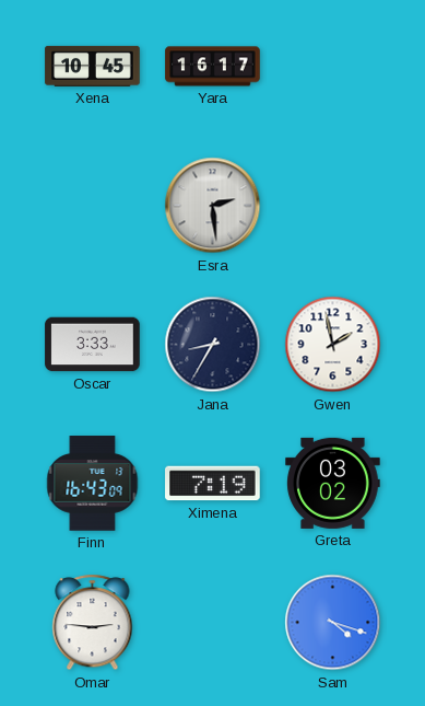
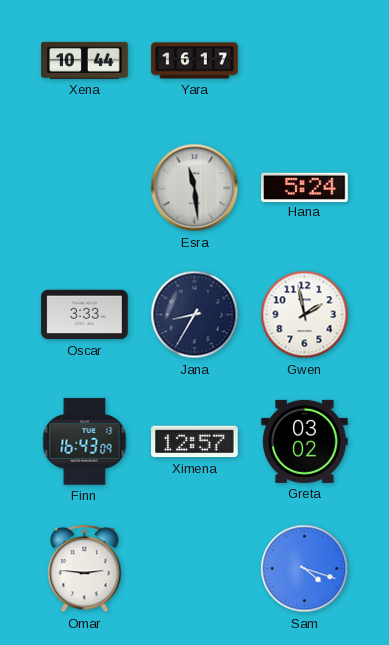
Xena: 10:45 -> 10:44 (85, 60)
Esra: 2:29 -> 11:29 (195, 188)
Hana: none -> 5:24 (305, 187)
Ximena: 7:19 -> 12:57 (195, 442)
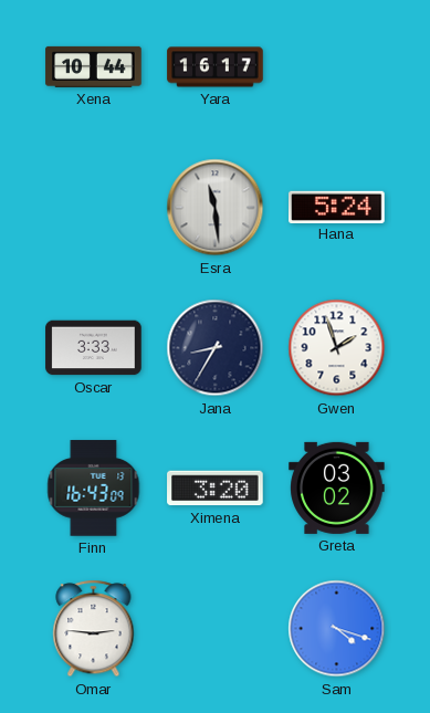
Gwen: 1:58 -> 1:57 (337, 348)
Ximena: 12:57 -> 3:20 (216, 489)
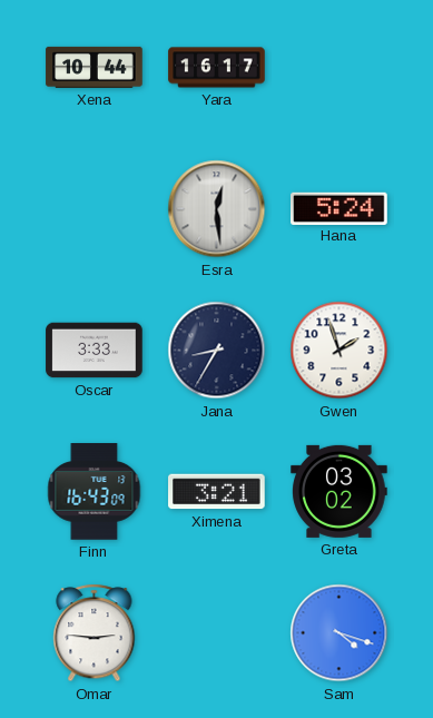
Esra: 11:29 -> 12:29 (217, 209)
Ximena: 3:20 -> 3:21 (217, 492)
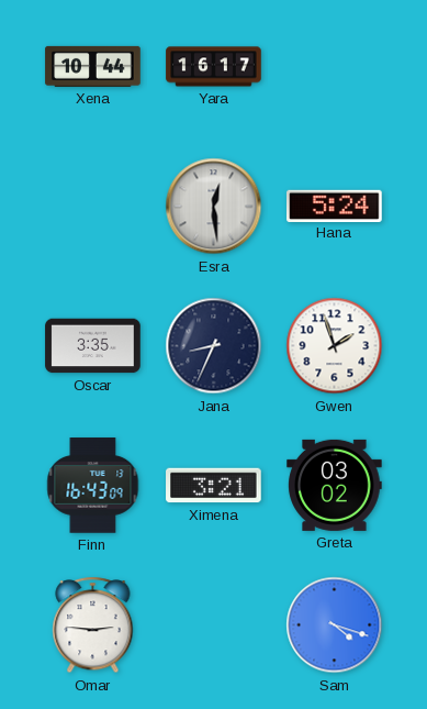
Oscar: 3:33 -> 3:35 (93, 346)
Jana: 8:35 -> 8:34 (214, 346)
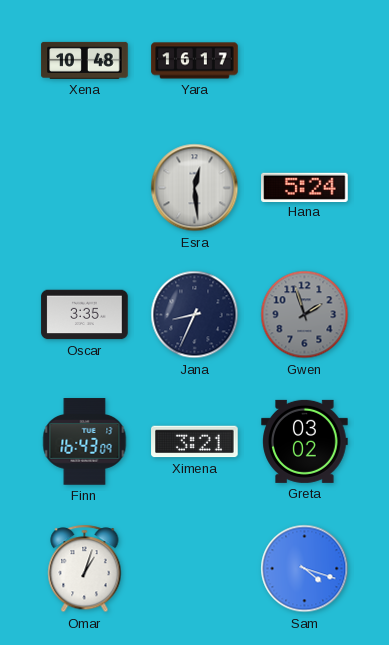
Xena: 10:44 -> 10:48 (85, 60)
Gwen dial: white -> grey (305, 315)
Omar: 2:46 -> 1:03 (85, 569)
